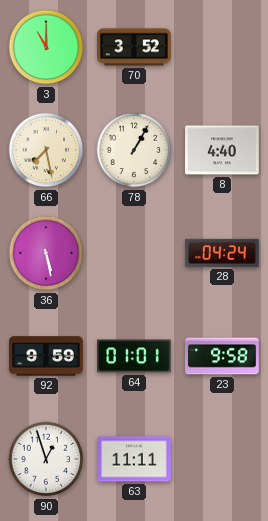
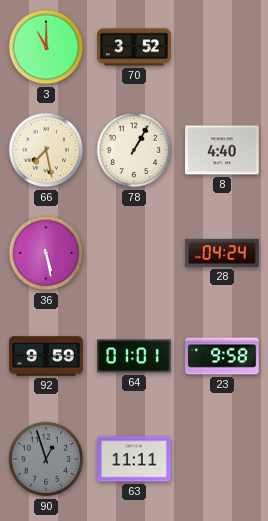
90 dial: white -> grey (46, 459)
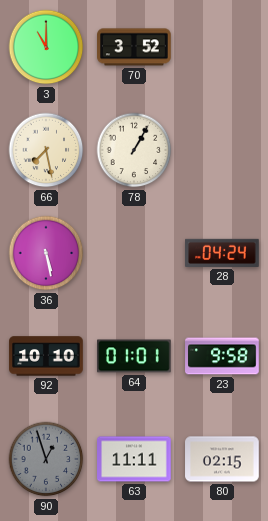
8: 4:40 -> none (222, 150)
92: 9:59 -> 10:10 (46, 356)
80: none -> 02:15 (222, 459)
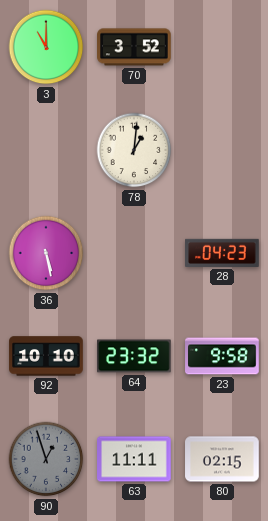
66: 7:28 -> none (46, 150)
78: 1:05 -> 1:01 (134, 150)
28: 04:24 -> 04:23 (222, 253)
64: 01:01 -> 23:32 (134, 356)
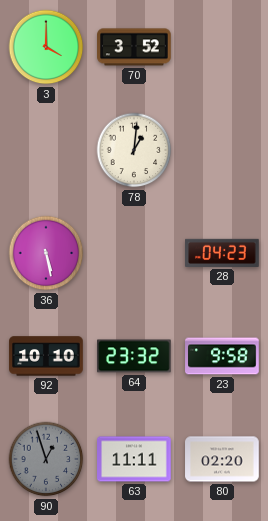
3: 11:00 -> 4:00 (46, 47)
80: 02:15 -> 02:20 (222, 459)
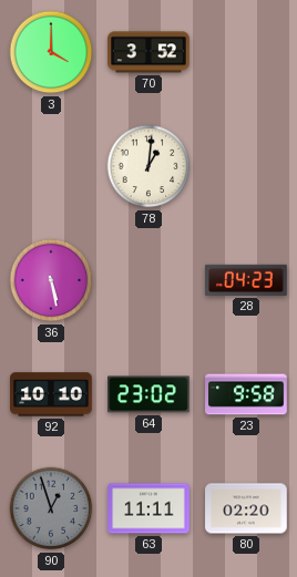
64: 23:32 -> 23:02 (148, 394)
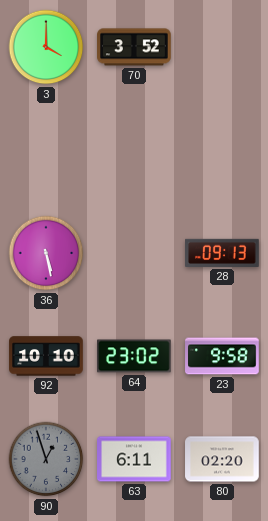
78: 1:01 -> none (148, 166)
28: 04:23 -> 09:13 (222, 253)
63: 11:11 -> 6:11 (134, 459)
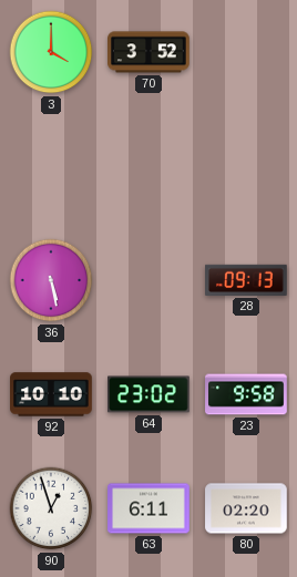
90 dial: grey -> white (51, 508)
